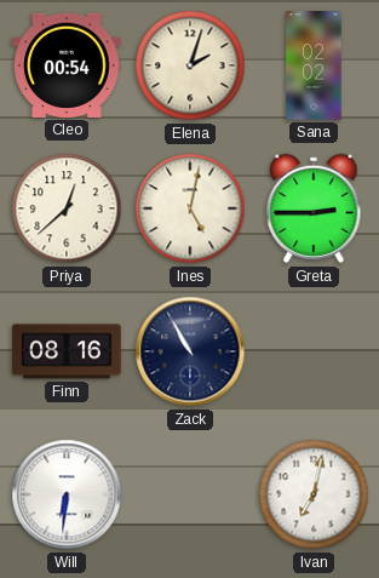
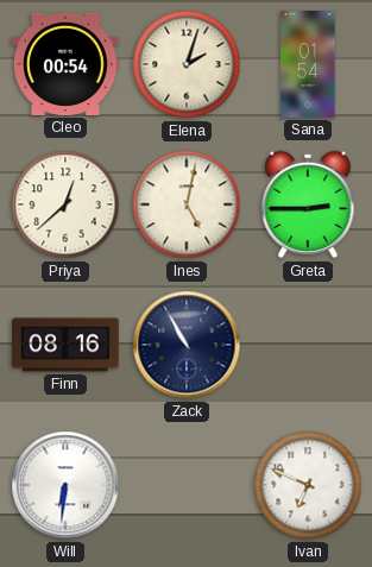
Sana: 02:02 -> 01:54 (308, 64)
Ivan: 7:02 -> 6:49 (308, 485)
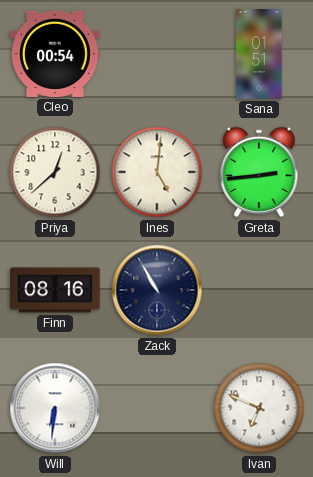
Elena: 2:03 -> none (187, 64)
Sana: 01:54 -> 01:51 (259, 54)
Ines: 5:02 -> 5:01 (157, 172)
Greta: 2:45 -> 2:44 (259, 172)
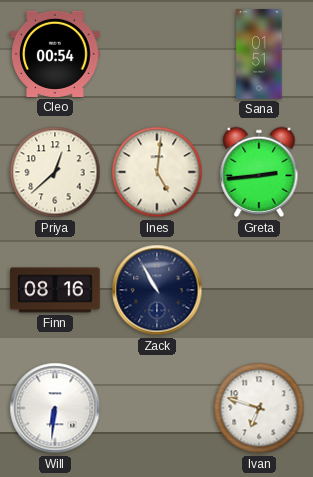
Ivan: 6:49 -> 6:48 (259, 408)
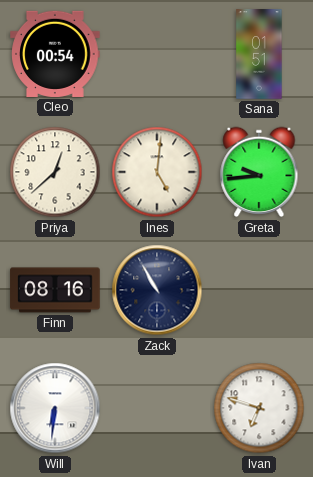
Greta: 2:44 -> 9:44 (259, 172)
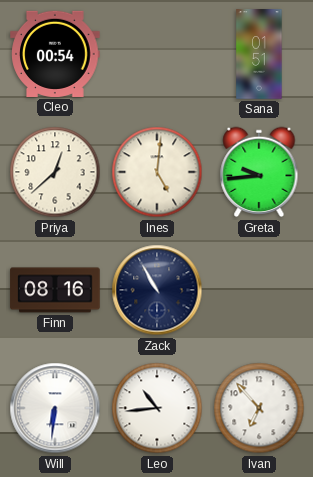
Leo: none -> 10:44 (157, 408)
Ivan: 6:48 -> 6:53 (259, 408)
